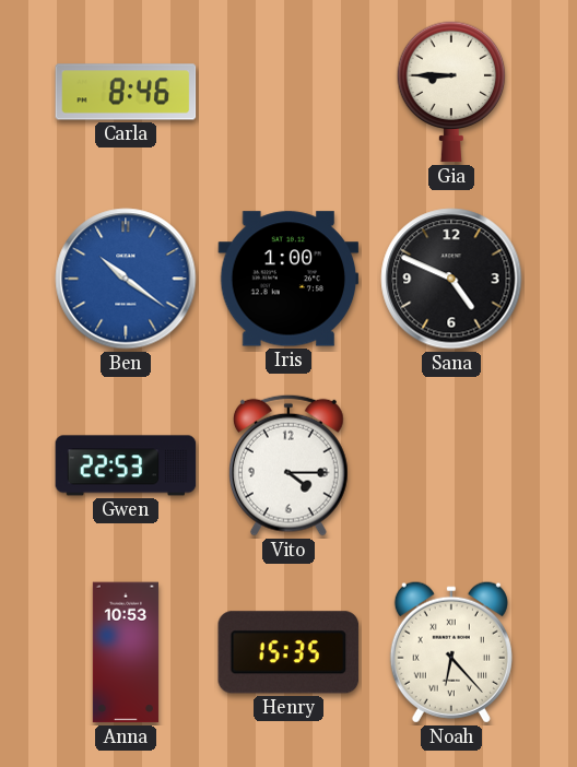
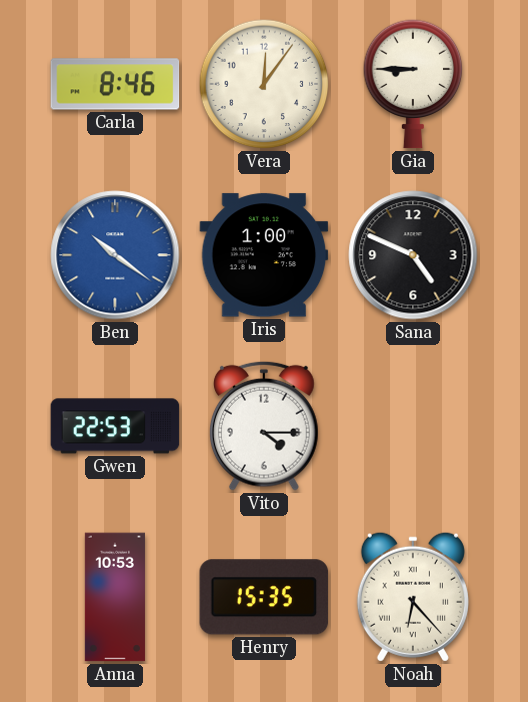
Vera: none -> 12:06 (264, 84)
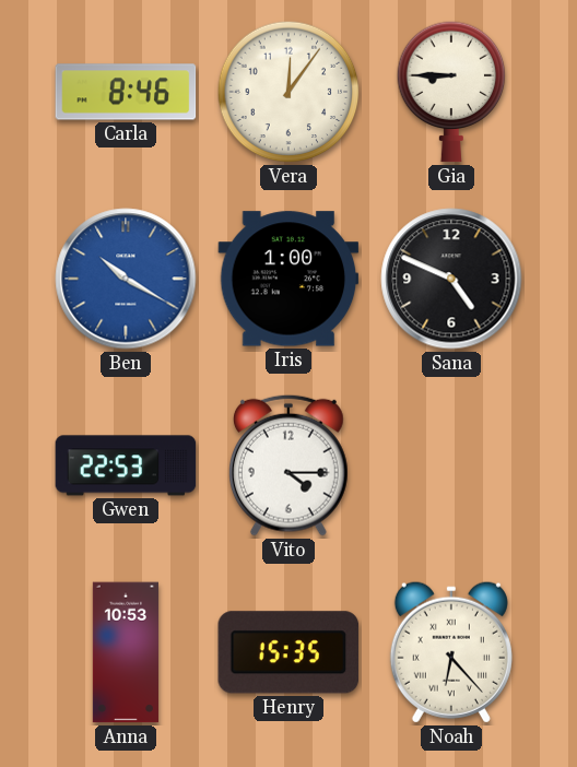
Ben: 10:21 -> 10:20 (126, 279)
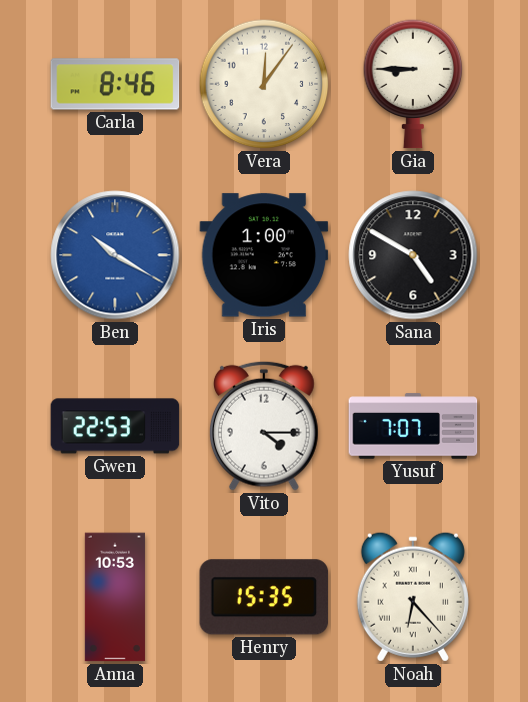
Sana: 4:49 -> 4:50 (413, 255)
Yusuf: none -> 7:07 (413, 426)
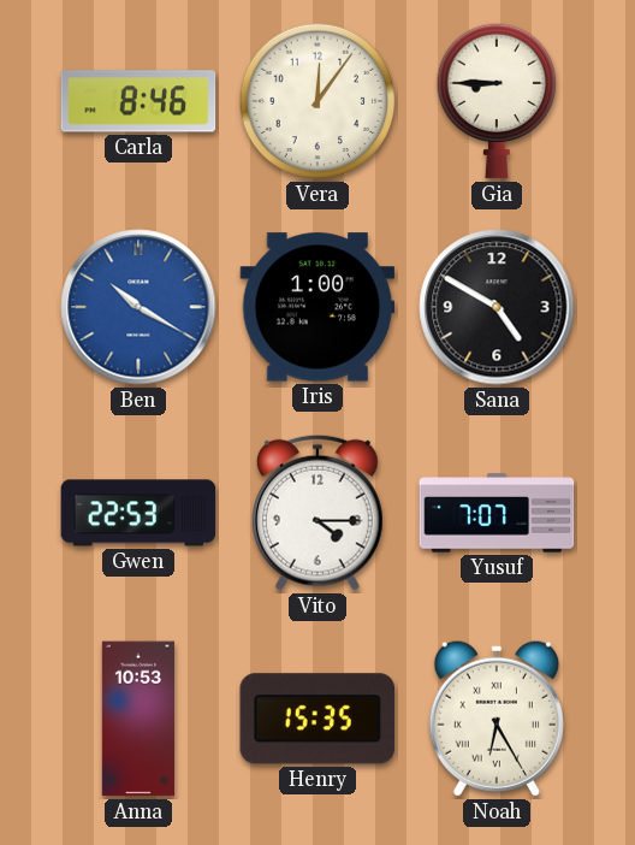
Noah: 6:23 -> 6:25 (497, 719)
